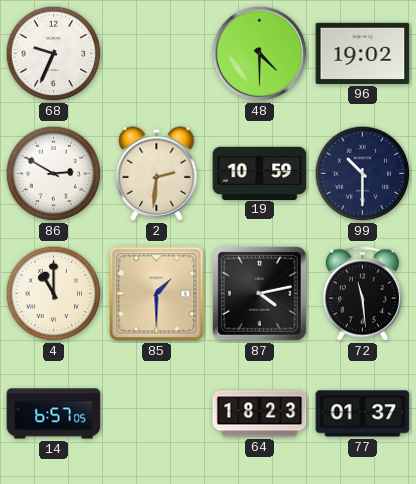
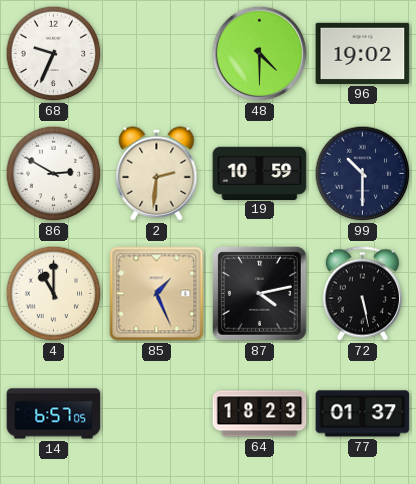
85: 1:30 -> 1:26 (157, 294)
72: 11:29 -> 5:28 (362, 294)
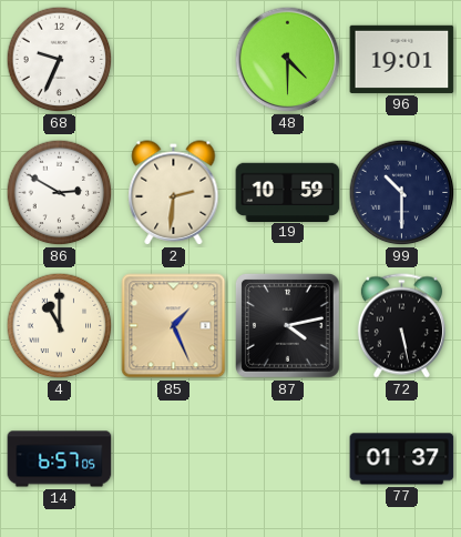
96: 19:02 -> 19:01 (402, 59)
64: 18:23 -> none (260, 414)
